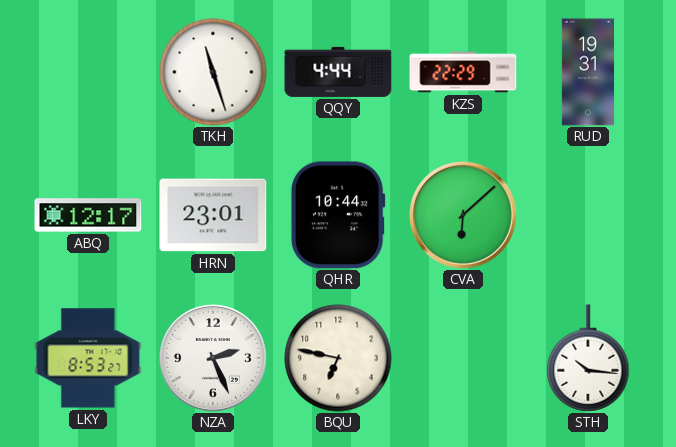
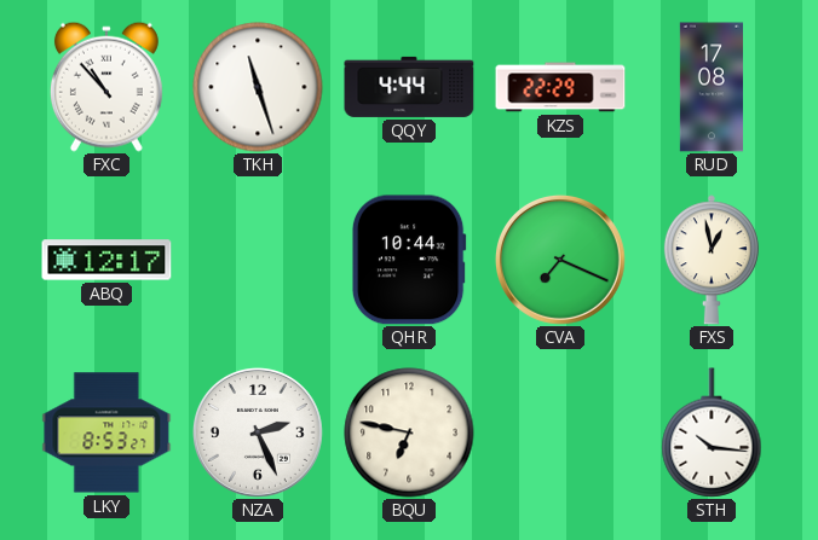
FXC: none -> 10:53 (106, 87)
RUD: 19:31 -> 17:08 (710, 87)
HRN: 23:01 -> none (213, 215)
CVA: 6:08 -> 7:19 (560, 260)
FXS: none -> 12:58 (712, 260)
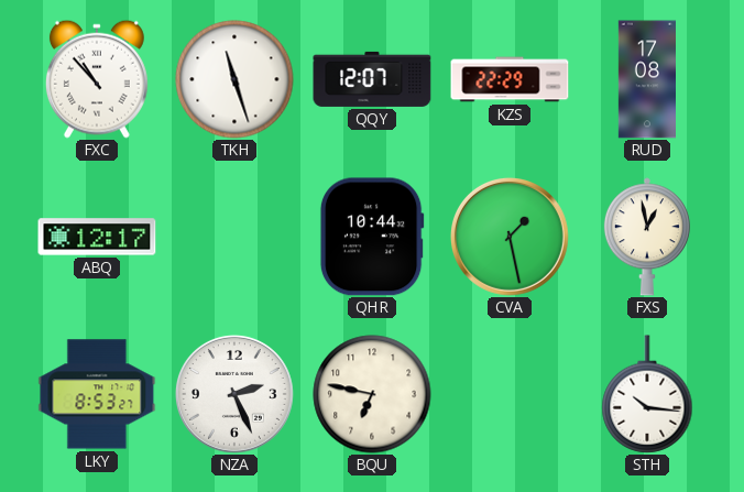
QQY: 4:44 -> 12:07 (372, 79)
CVA: 7:19 -> 1:28 (510, 237)
